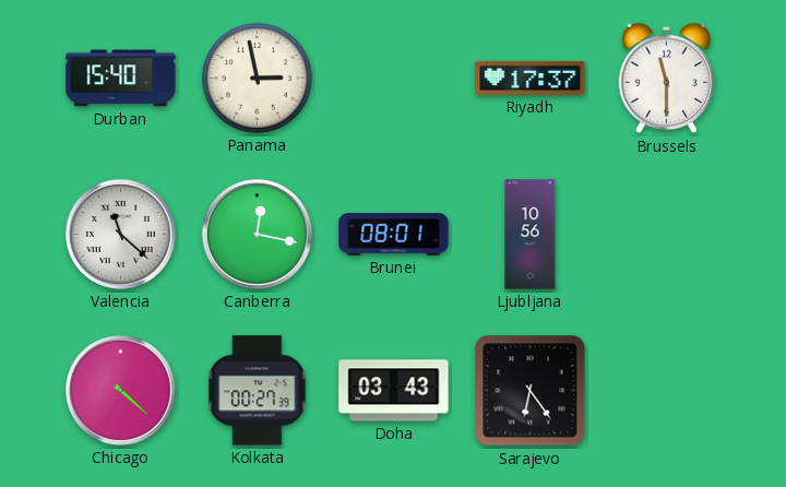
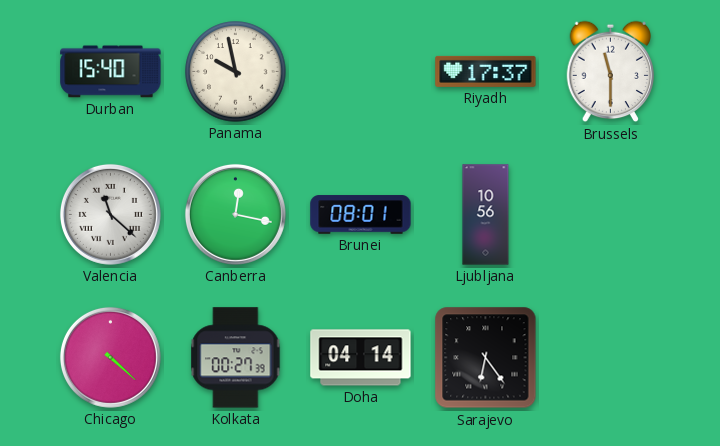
Panama: 2:58 -> 9:58 (236, 72)
Doha: 03:43 -> 04:14 (361, 358)
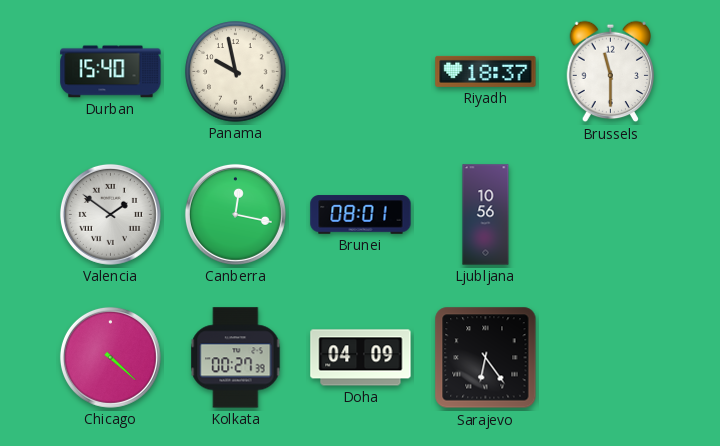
Riyadh: 17:37 -> 18:37 (486, 71)
Valencia: 11:22 -> 1:51 (110, 214)
Doha: 04:14 -> 04:09 (361, 358)
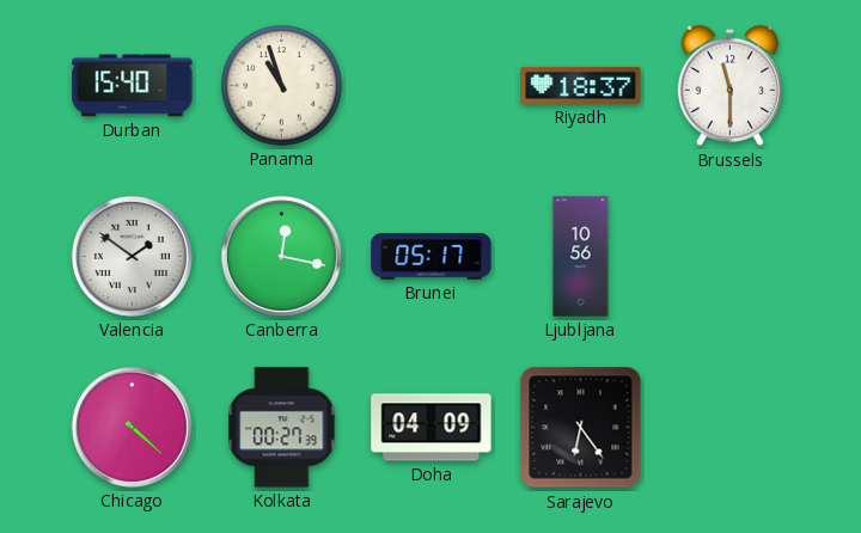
Panama: 9:58 -> 10:57 (282, 86)
Brunei: 08:01 -> 05:17 (432, 257)
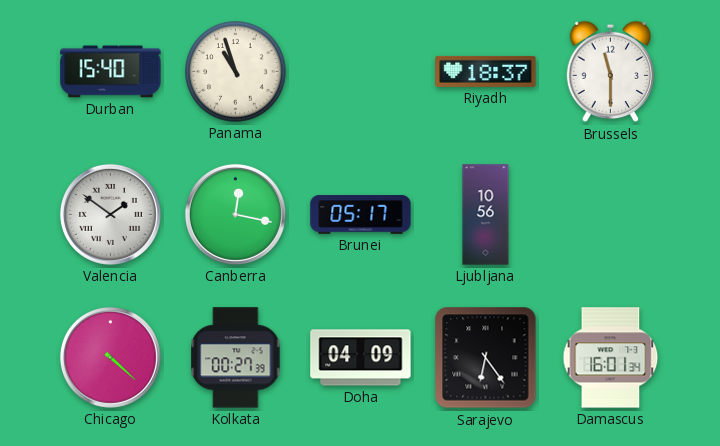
Damascus: none -> 16:01 (611, 358)
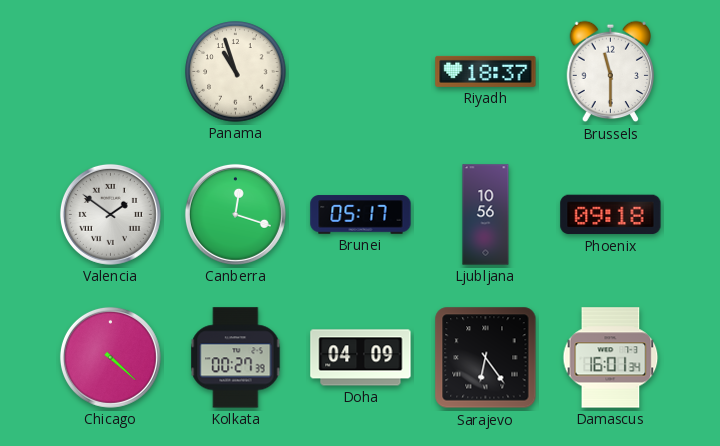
Durban: 15:40 -> none (111, 72)
Canberra: 12:17 -> 12:18 (235, 214)
Phoenix: none -> 09:18 (611, 215)
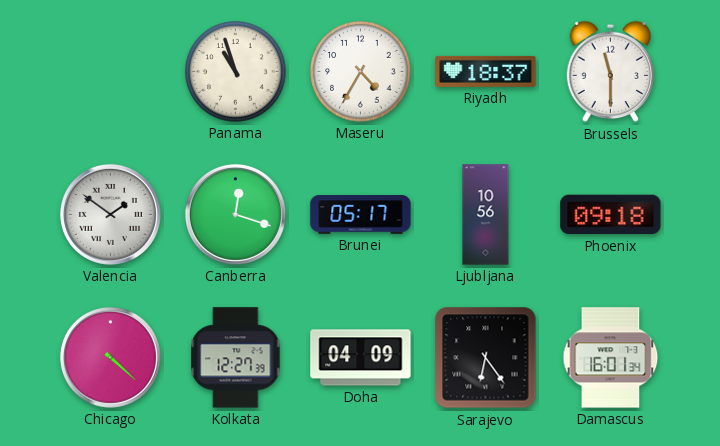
Maseru: none -> 4:35 (361, 72)
Kolkata: 00:27 -> 12:27 (236, 358)
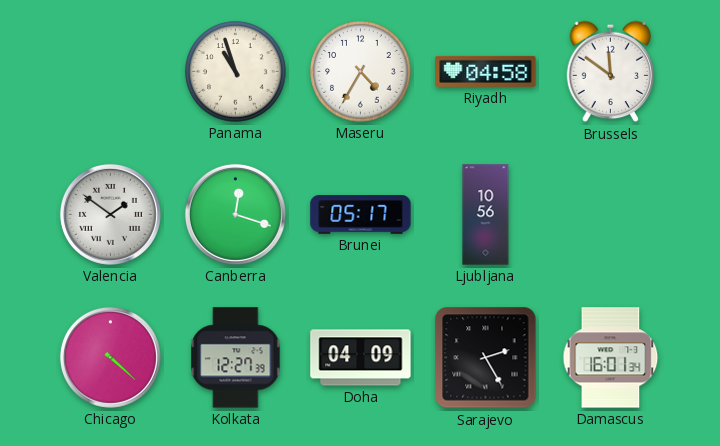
Riyadh: 18:37 -> 04:58 (486, 71)
Brussels: 11:30 -> 11:51 (611, 72)
Phoenix: 09:18 -> none (611, 215)
Sarajevo: 6:24 -> 2:25 (486, 358)
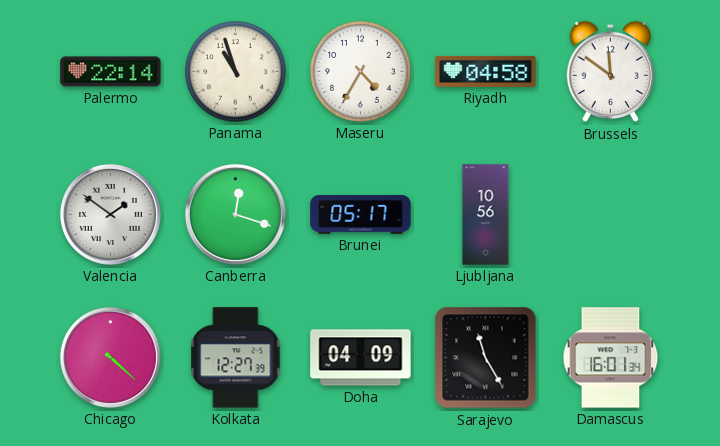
Palermo: none -> 22:14 (111, 72)
Sarajevo: 2:25 -> 11:25 (486, 358)
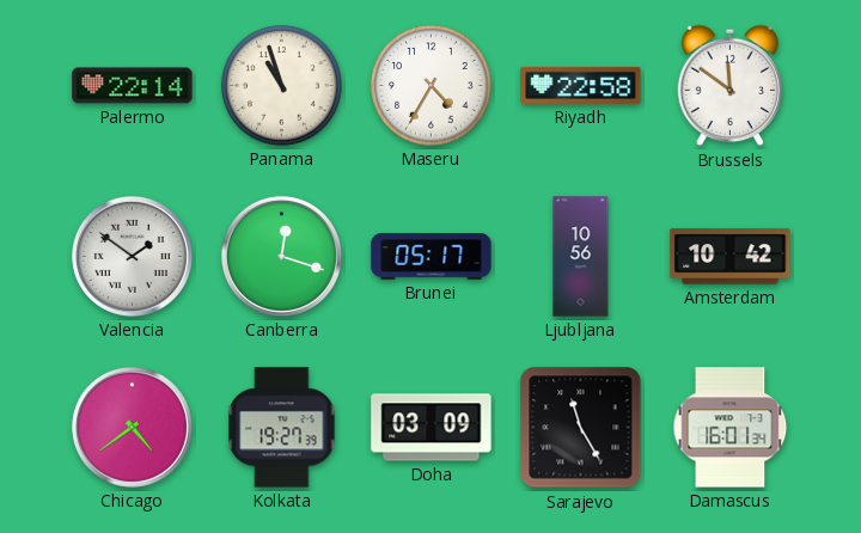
Riyadh: 04:58 -> 22:58 (581, 85)
Amsterdam: none -> 10:42 (731, 257)
Chicago: 4:22 -> 4:39 (132, 427)
Kolkata: 12:27 -> 19:27 (282, 428)
Doha: 04:09 -> 03:09 (432, 428)
